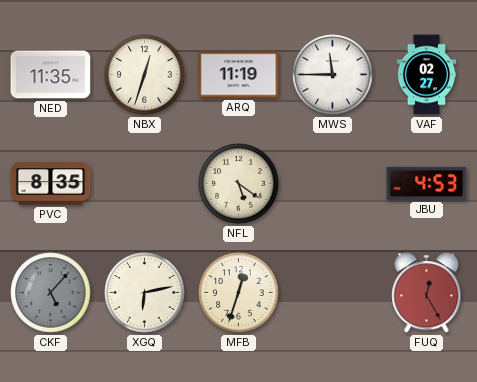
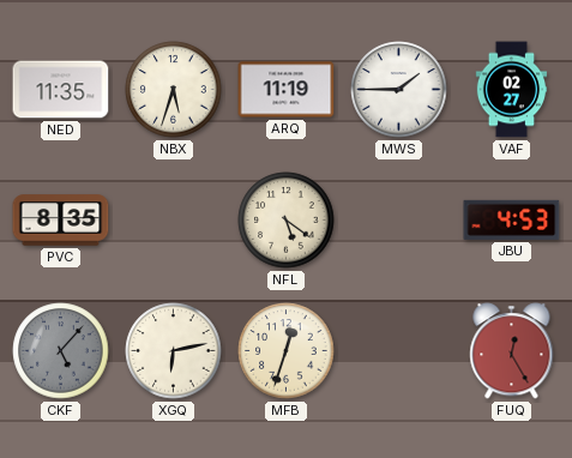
NBX: 12:33 -> 5:33 (174, 90)
MWS: 11:45 -> 1:45 (399, 90)
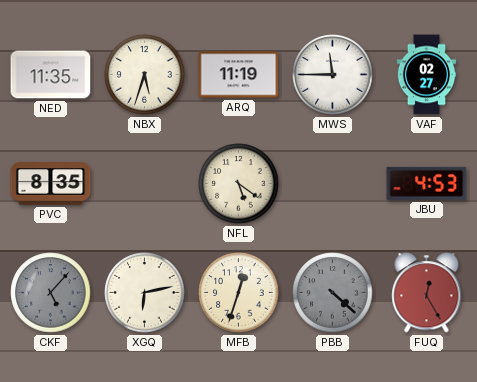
MWS: 1:45 -> 11:45 (333, 75)
PBB: none -> 4:22 (333, 293)
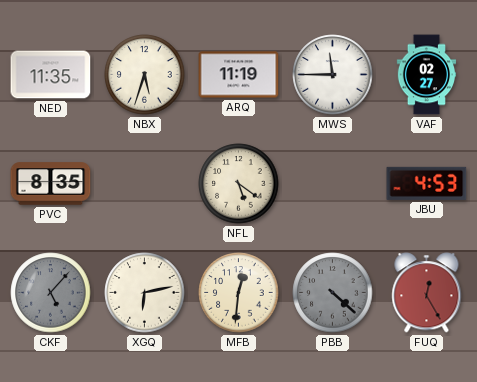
MFB: 12:33 -> 12:31 (239, 293)
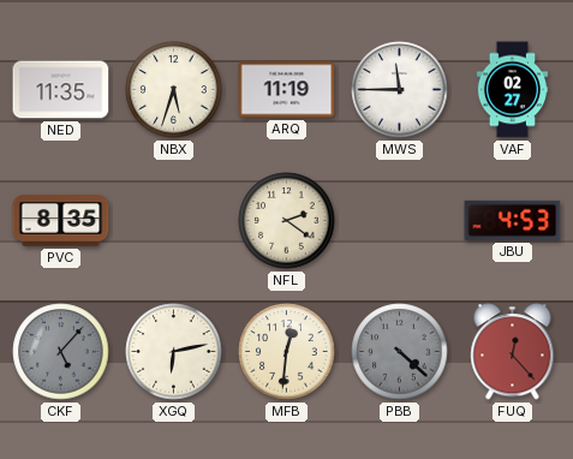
NFL: 5:21 -> 2:21 (287, 221)
FUQ: 12:25 -> 12:23 (513, 352)
